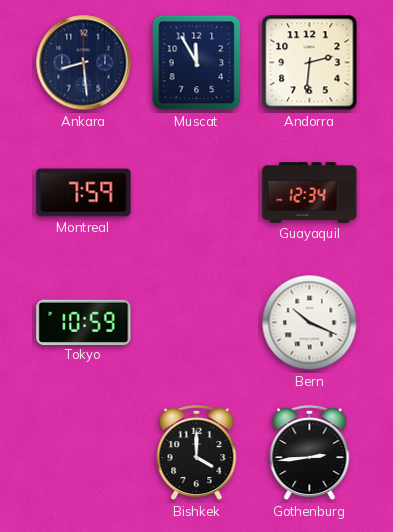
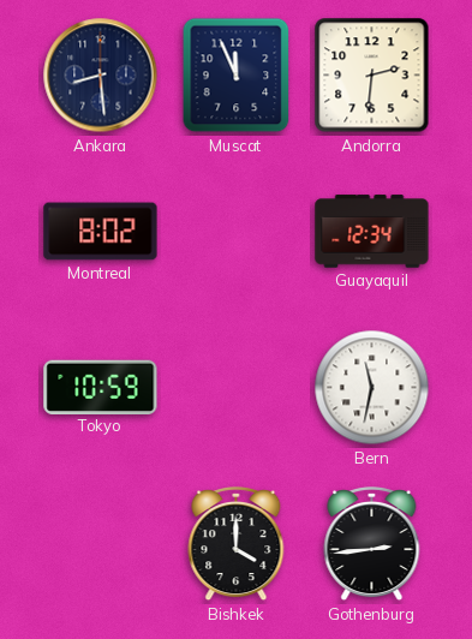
Muscat: 11:55 -> 11:56 (237, 76)
Montreal: 7:59 -> 8:02 (101, 232)
Bern: 10:19 -> 11:32 (372, 388)
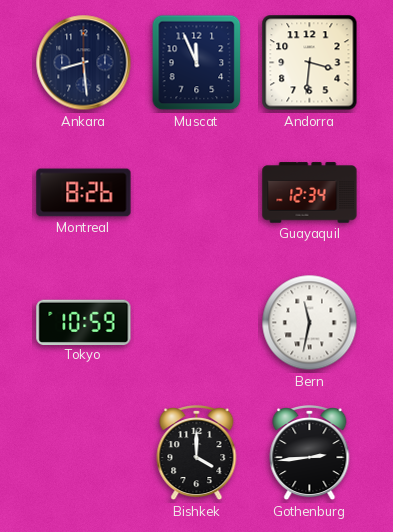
Andorra: 2:31 -> 3:31 (310, 63)
Montreal: 8:02 -> 8:26 (84, 193)
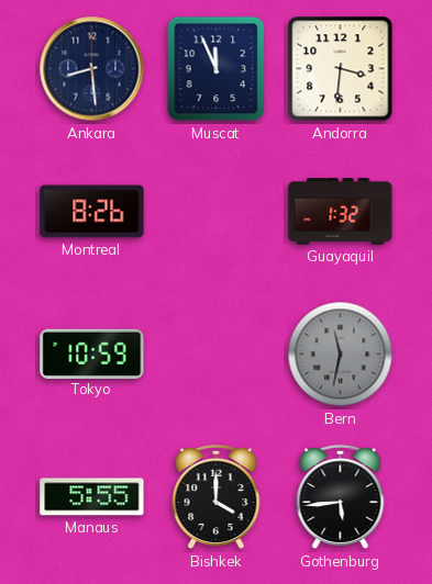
Guayaquil: 12:34 -> 1:32 (341, 212)
Bern dial: white -> grey (341, 355)
Manaus: none -> 5:55 (92, 497)
Gothenburg: 2:44 -> 5:44 (341, 498)
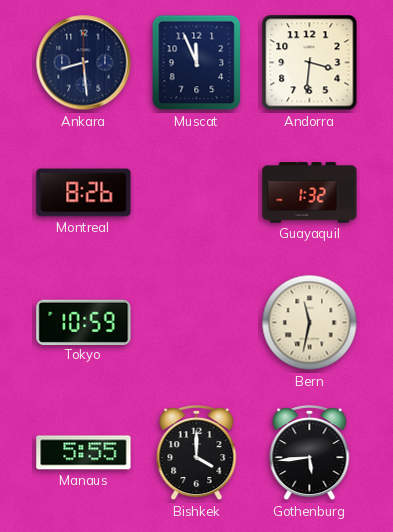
Bern dial: grey -> cream (310, 323)
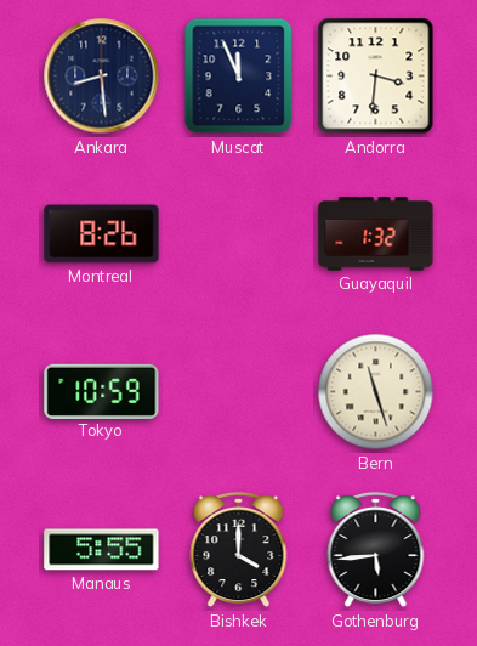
Bern: 11:32 -> 11:27 (376, 392)
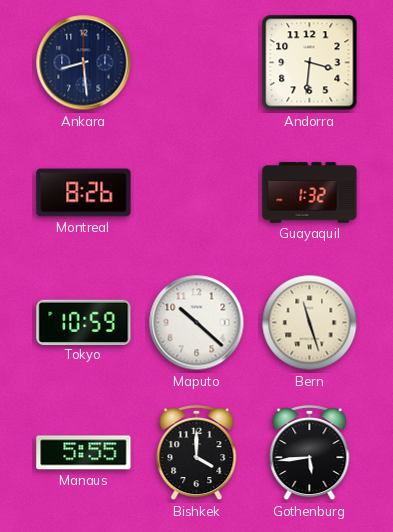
Muscat: 11:56 -> none (239, 76)
Maputo: none -> 10:22 (197, 323)
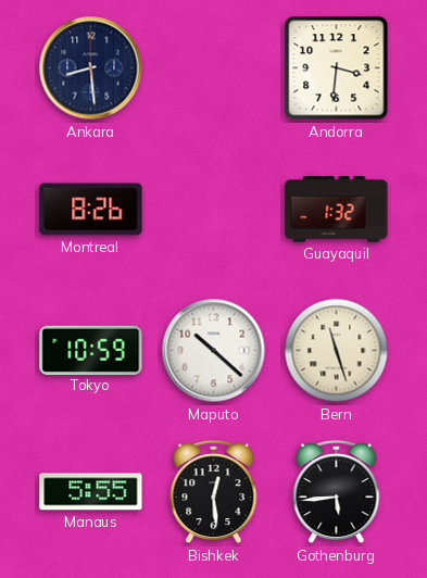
Bishkek: 4:00 -> 12:29 (214, 493)
